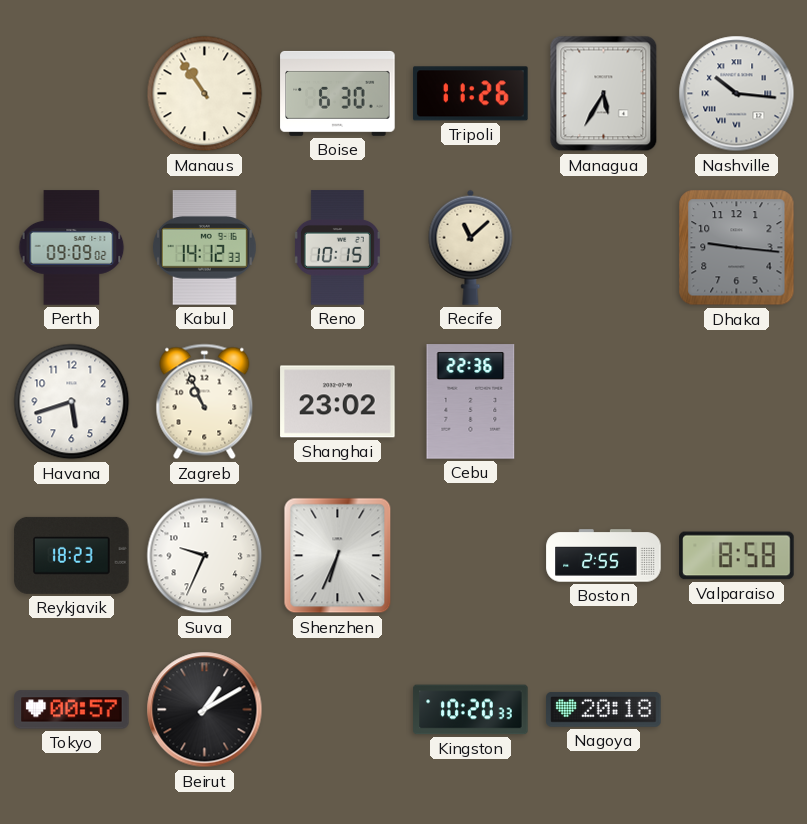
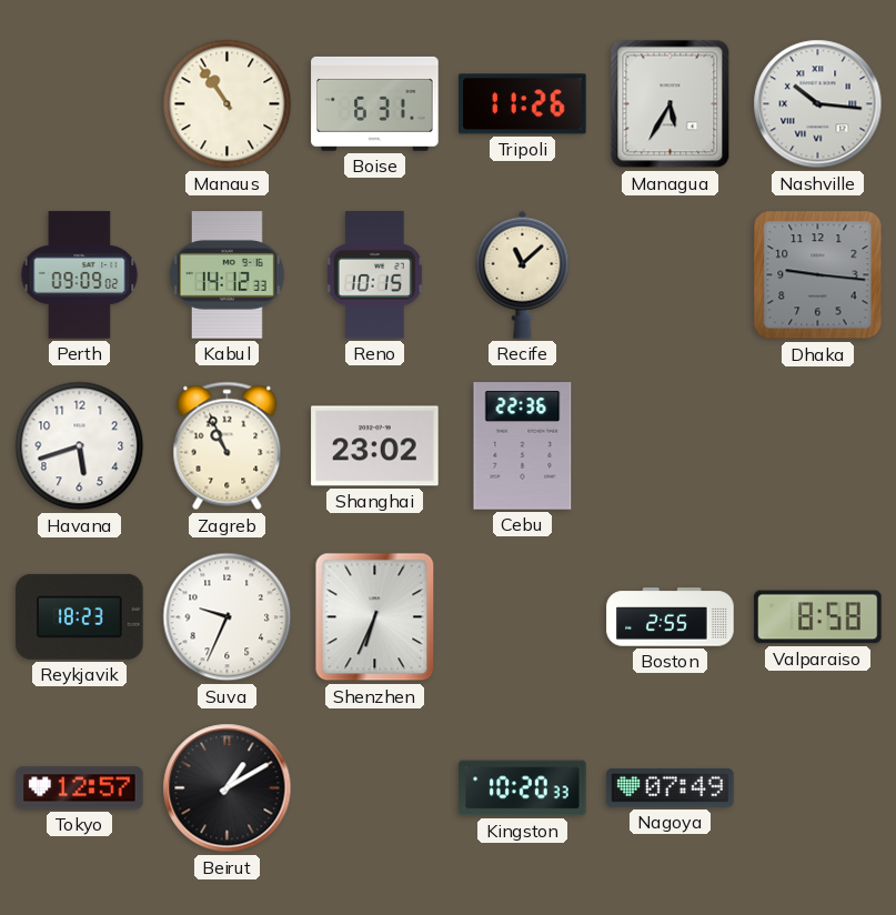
Boise: 6:30 -> 6:31 (375, 103)
Tokyo: 00:57 -> 12:57 (80, 788)
Nagoya: 20:18 -> 07:49 (671, 788)
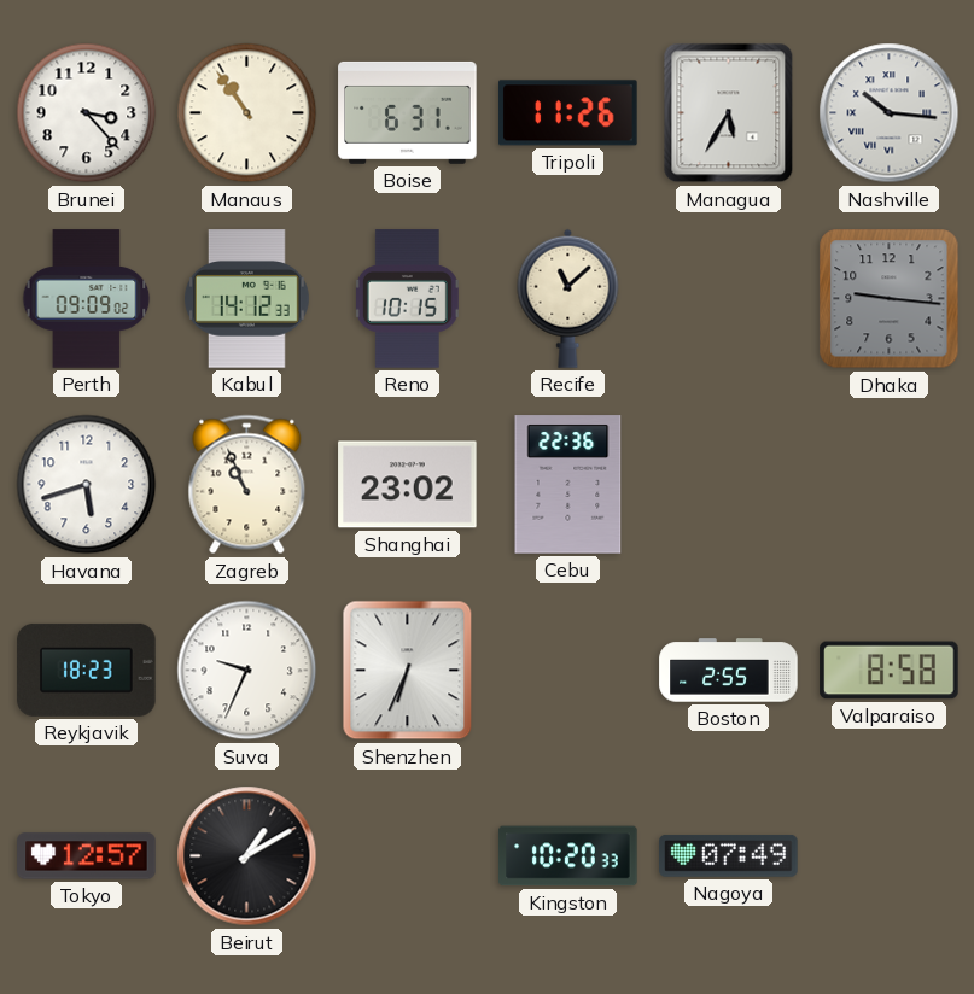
Brunei: none -> 3:23 (87, 113)
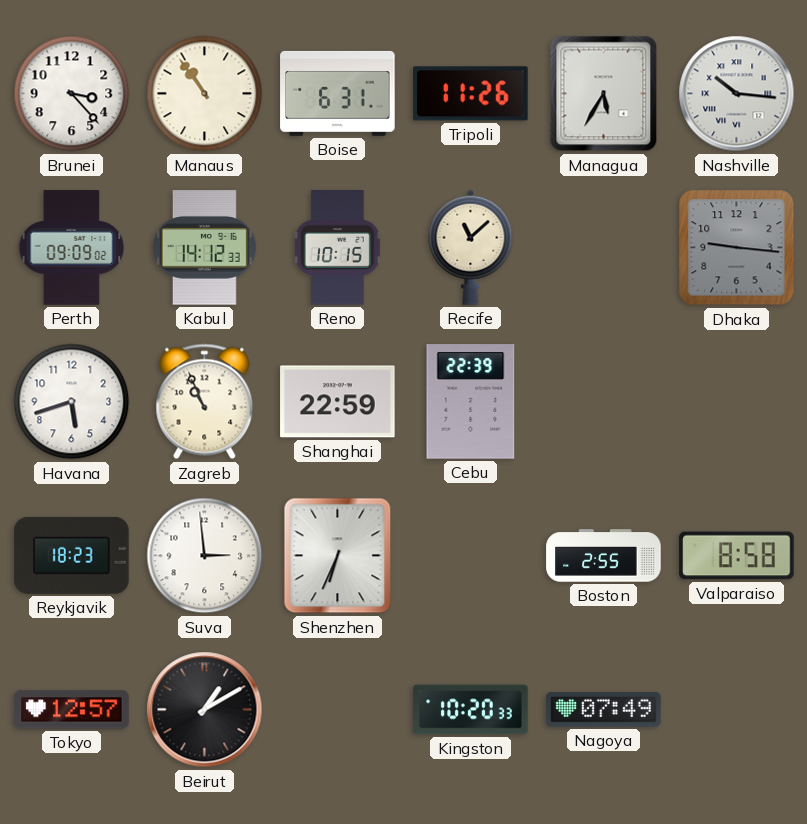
Shanghai: 23:02 -> 22:59 (338, 402)
Cebu: 22:36 -> 22:39 (471, 402)
Suva: 9:34 -> 2:59 (205, 556)
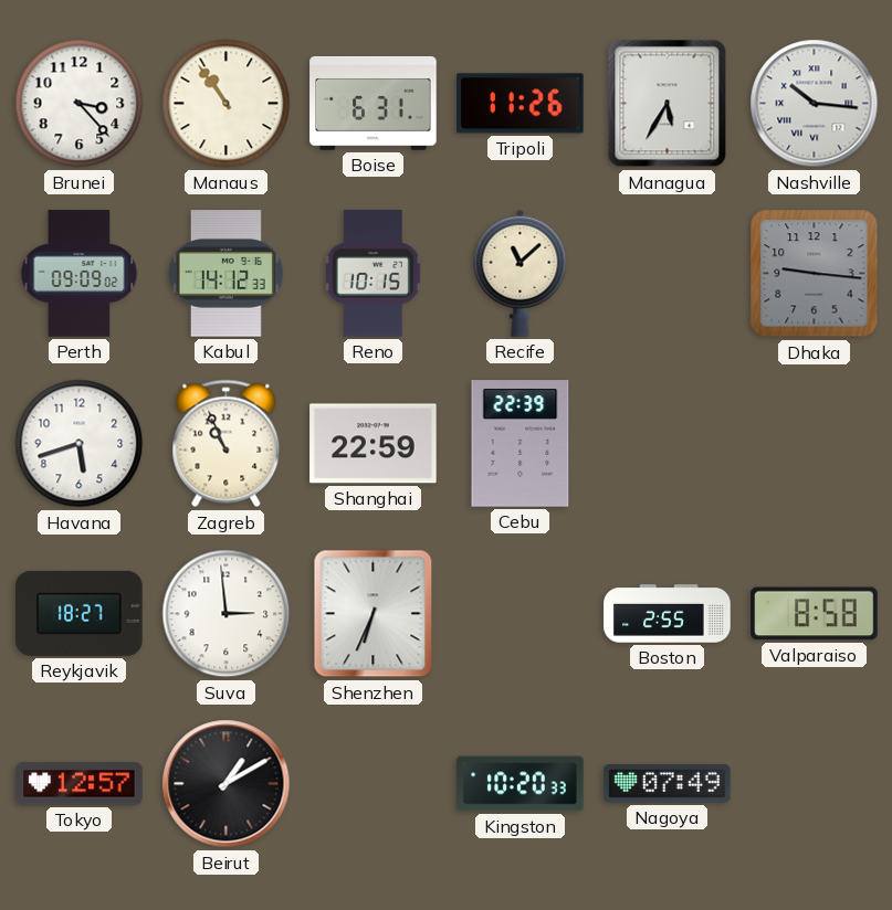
Reykjavik: 18:23 -> 18:27 (80, 613)
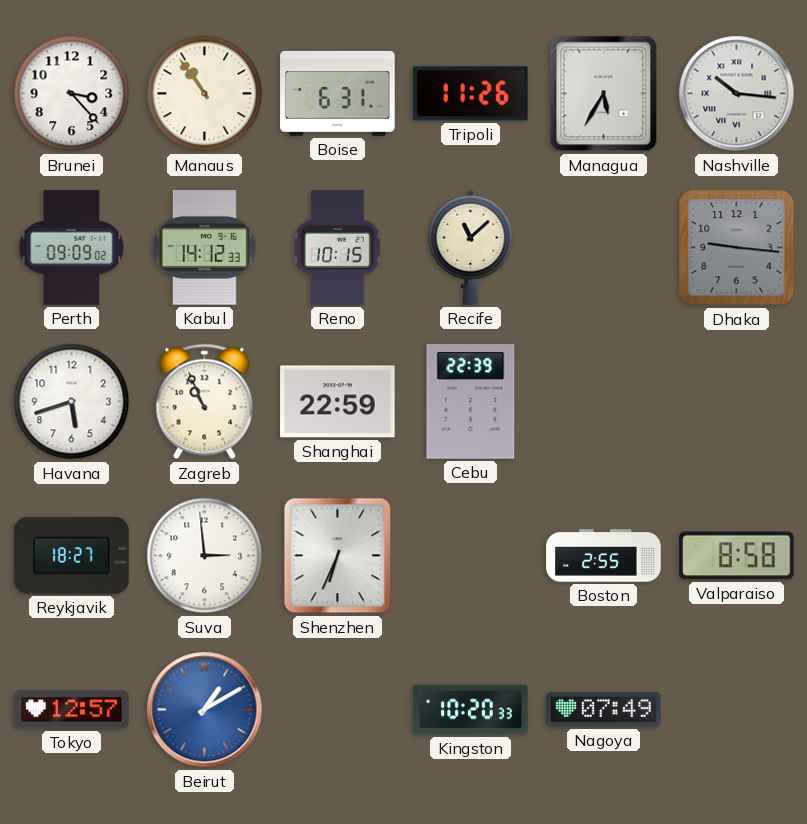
Beirut dial: black -> blue (205, 710)
